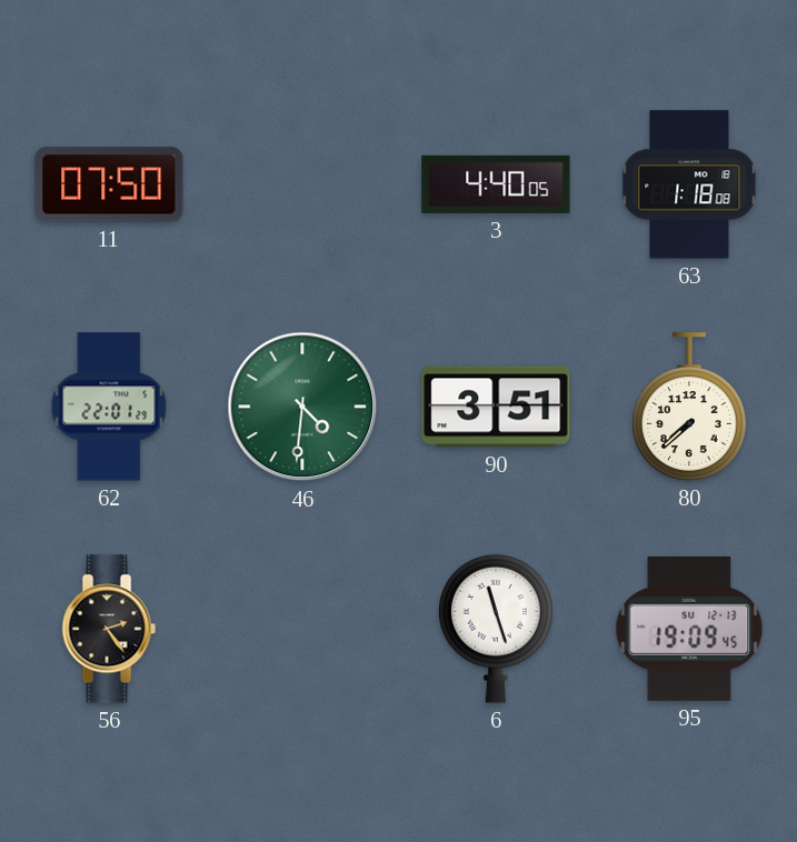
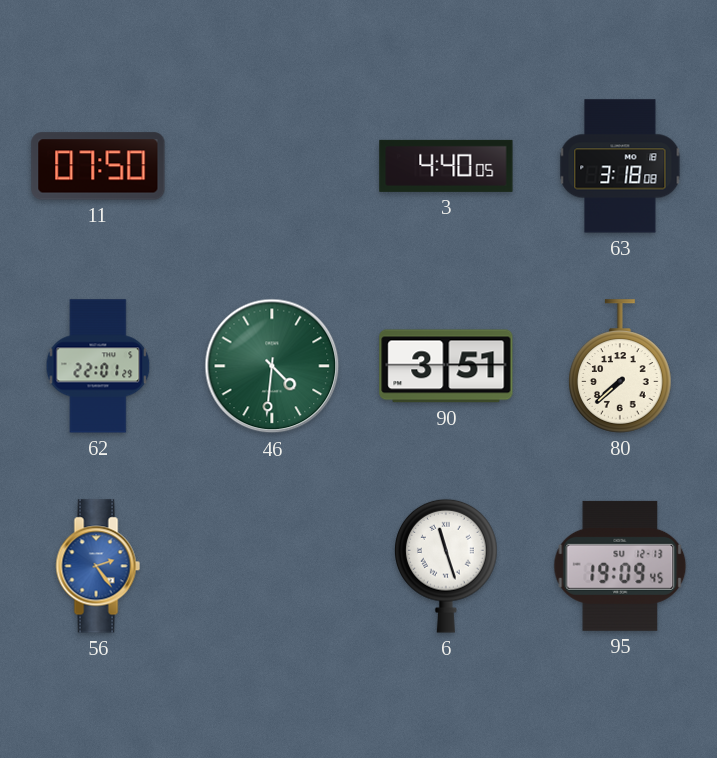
63: 1:18 -> 3:18 (620, 166)
56 dial: black -> blue (98, 566)
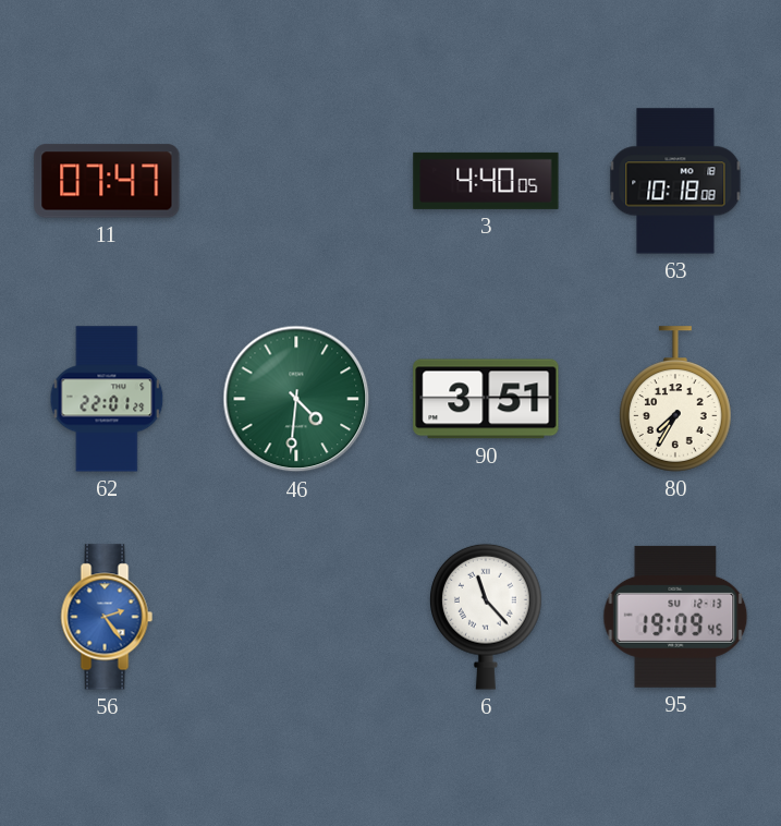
11: 07:50 -> 07:47 (107, 181)
63: 3:18 -> 10:18 (675, 181)
80: 7:38 -> 7:35 (676, 399)
6: 11:27 -> 11:23 (487, 617)
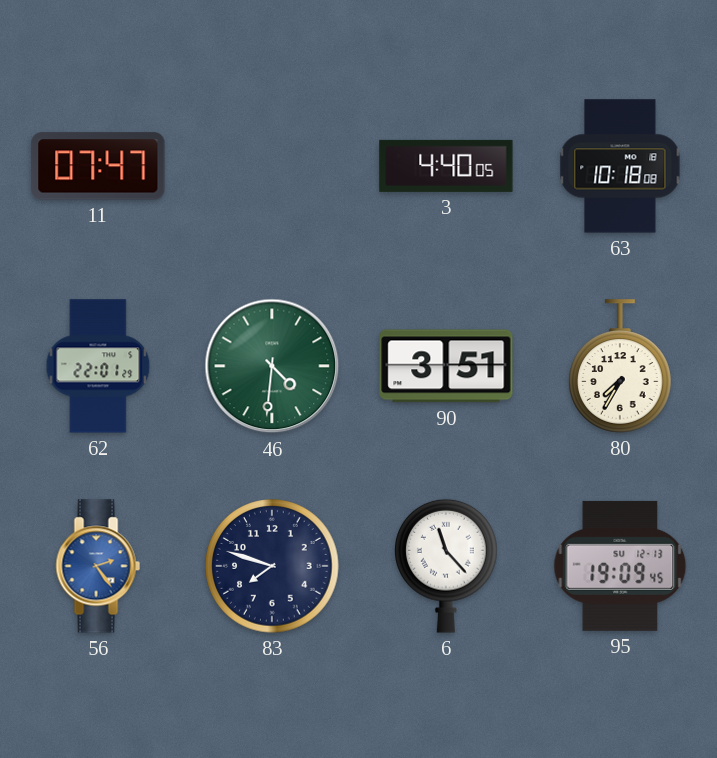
83: none -> 7:48 (272, 566)
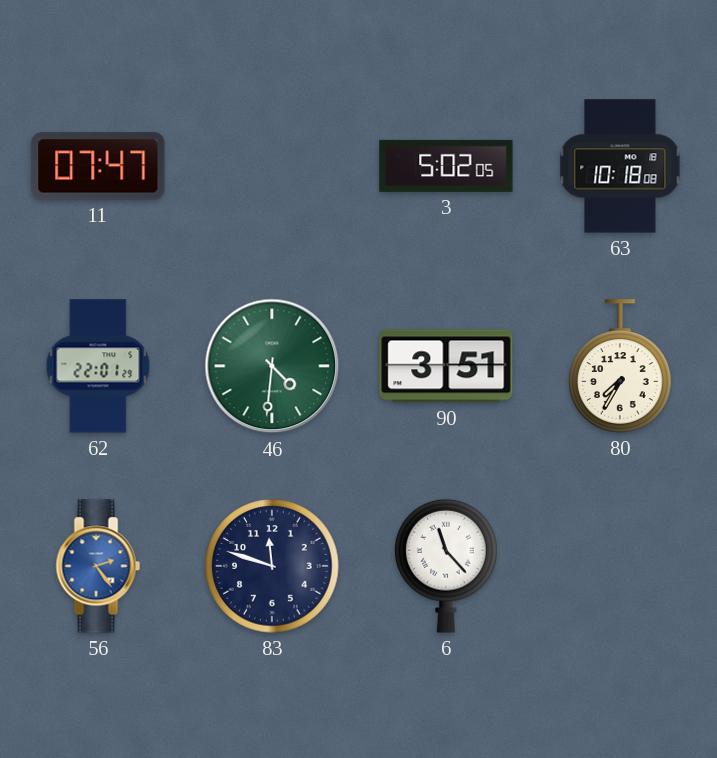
3: 4:40 -> 5:02 (446, 166)
83: 7:48 -> 11:48 (272, 566)
95: 19:09 -> none (620, 566)
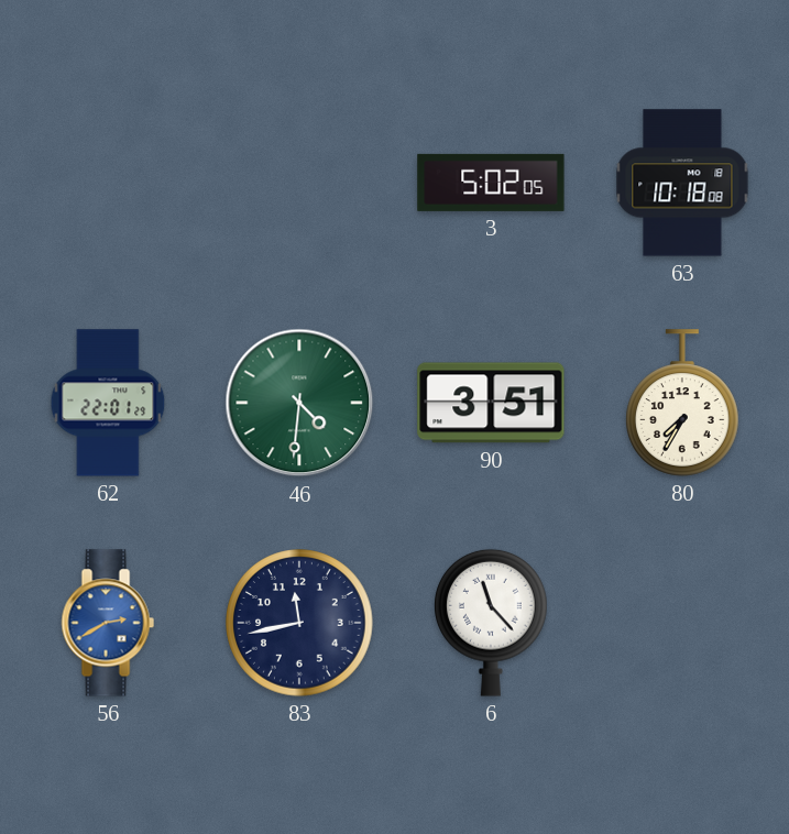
11: 07:47 -> none (98, 166)
56: 2:24 -> 2:40 (108, 623)
83: 11:48 -> 11:43 (299, 623)
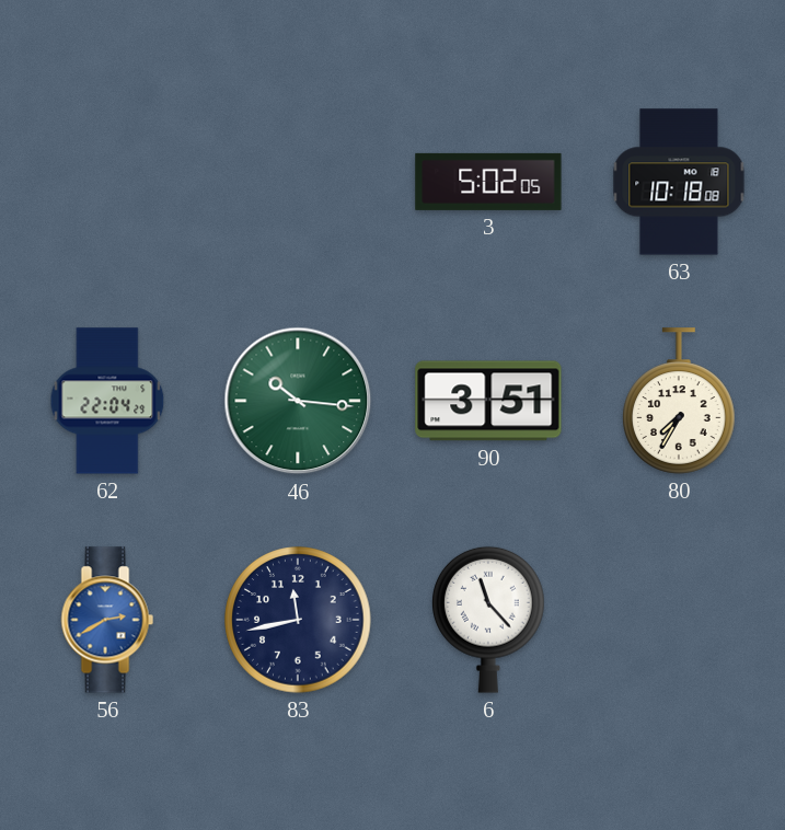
62: 22:01 -> 22:04 (107, 401)
46: 4:31 -> 10:16 (298, 401)
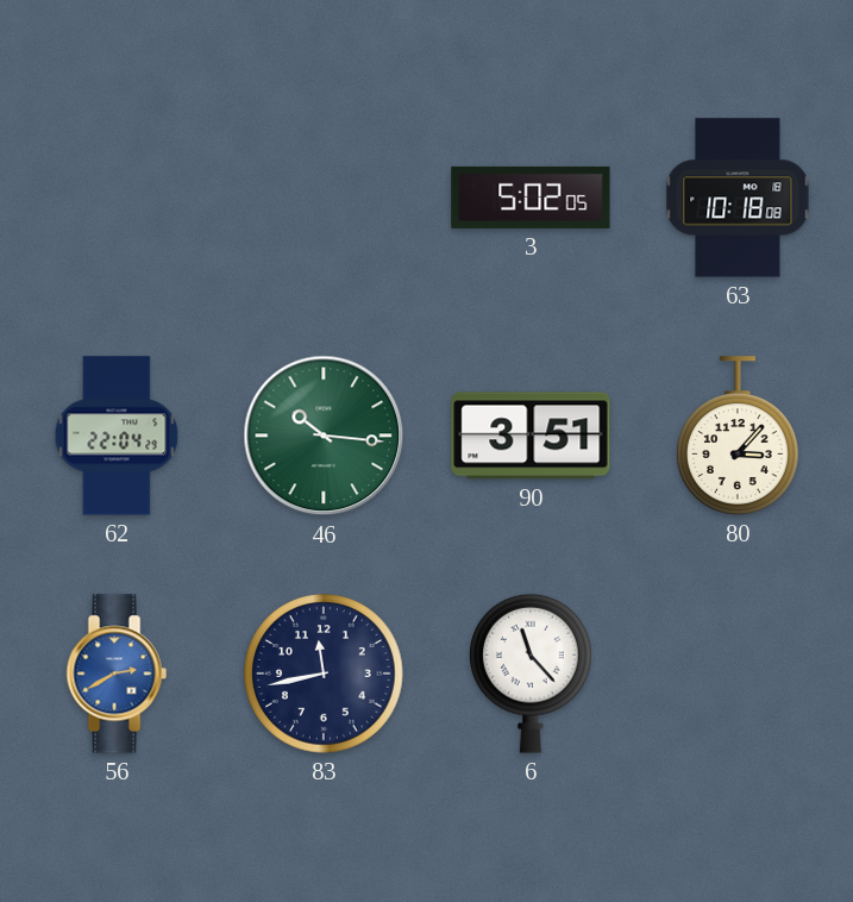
80: 7:35 -> 3:07 (739, 436)
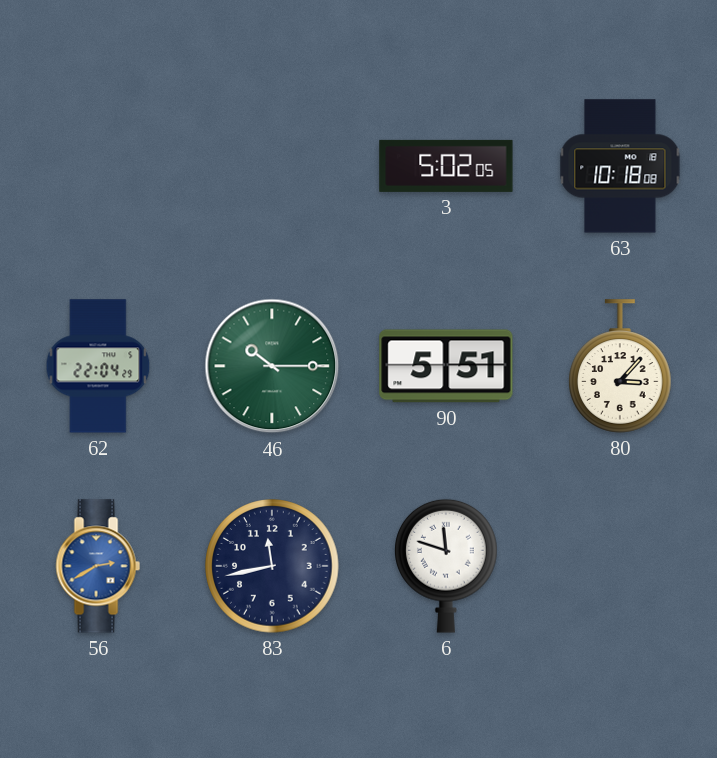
46: 10:16 -> 10:15 (272, 366)
90: 3:51 -> 5:51 (446, 366)
6: 11:23 -> 11:48 (447, 566)
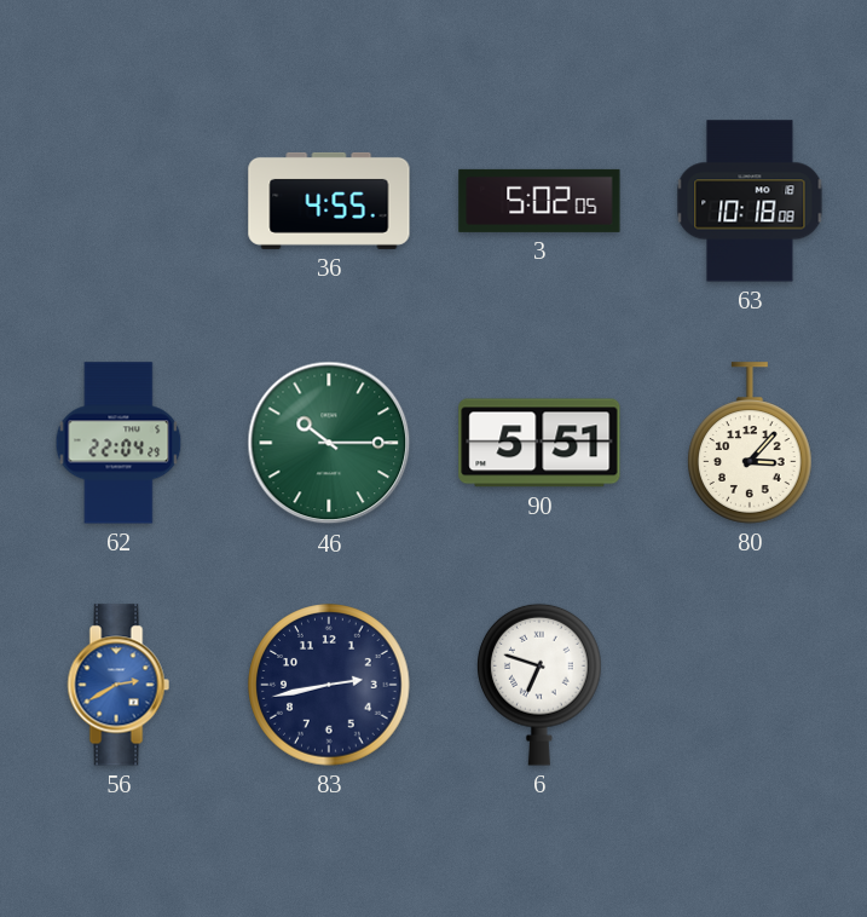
36: none -> 4:55 (329, 201)
83: 11:43 -> 2:43 (329, 685)
6: 11:48 -> 6:48 (541, 685)
